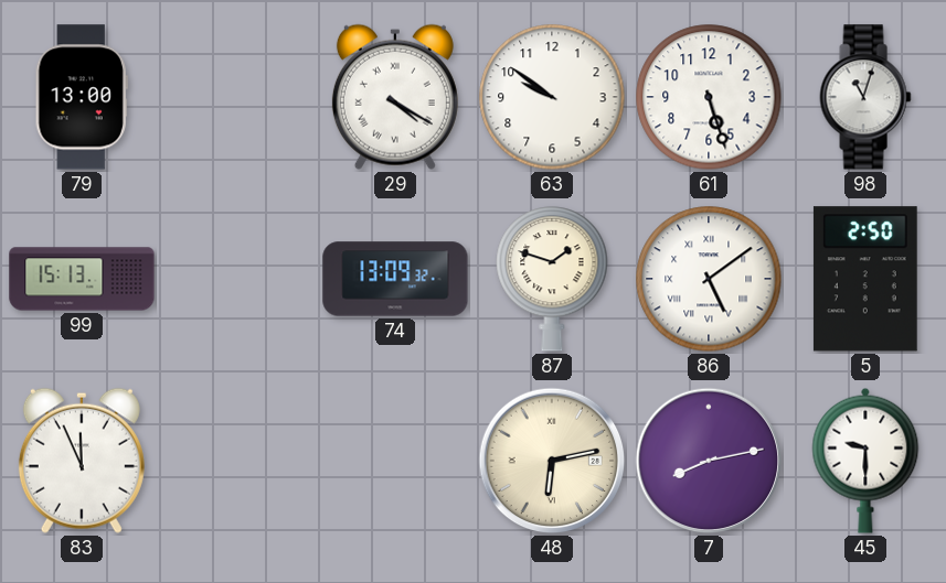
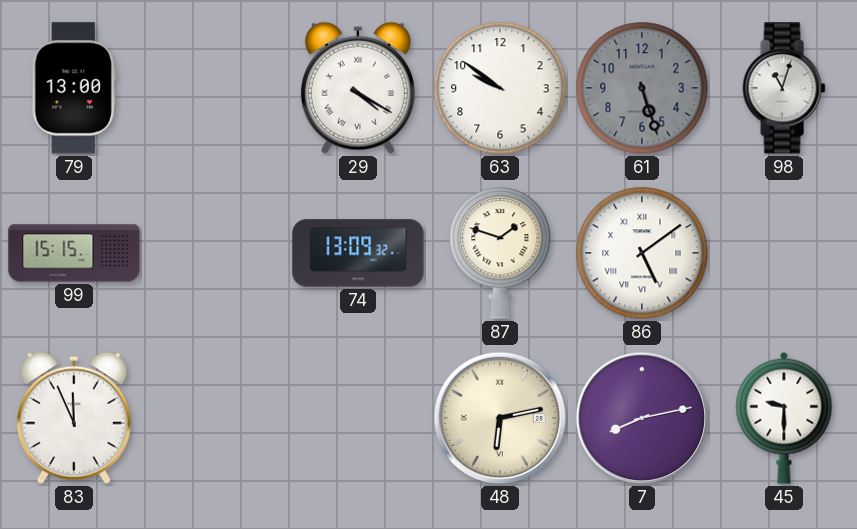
61 dial: white -> grey (642, 88)
99: 15:13 -> 15:15 (74, 253)
5: 2:50 -> none (865, 279)
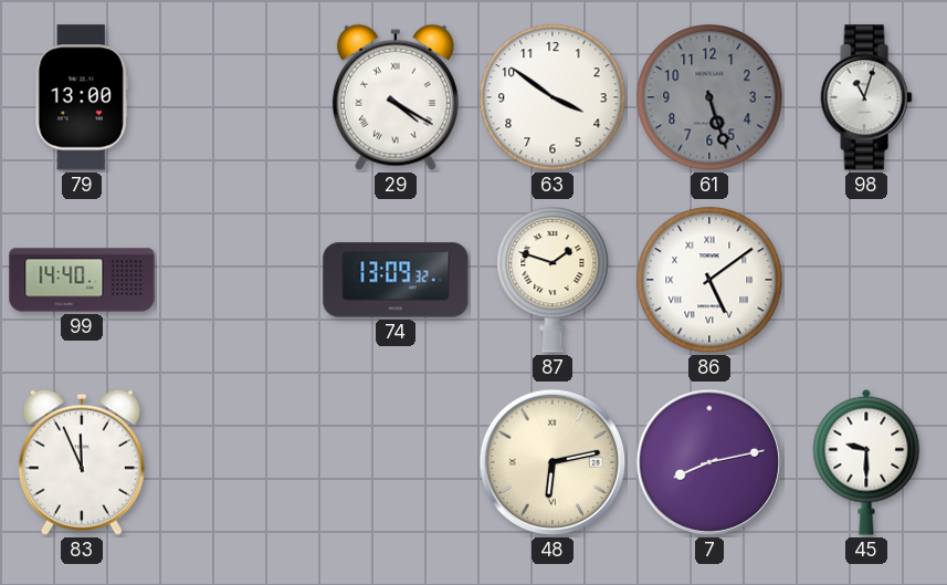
63: 9:51 -> 3:51 (553, 97)
99: 15:15 -> 14:40 (82, 280)
